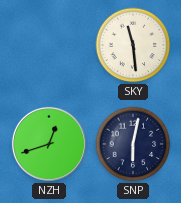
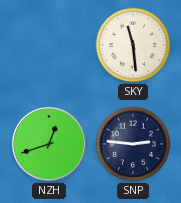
SNP: 6:02 -> 2:46 (133, 144)
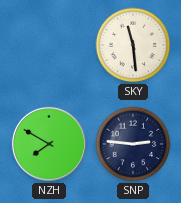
NZH: 12:42 -> 7:50 (49, 144)
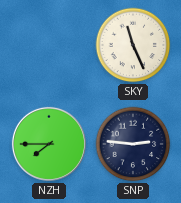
SKY: 11:29 -> 11:26 (133, 45)
NZH: 7:50 -> 7:45 (49, 144)
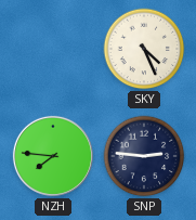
SKY: 11:26 -> 4:26 (144, 49)
NZH: 7:45 -> 7:46 (53, 156)
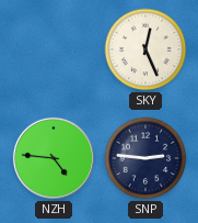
SKY: 4:26 -> 12:26 (145, 49)
NZH: 7:46 -> 4:46 (54, 158)
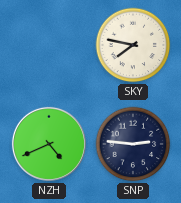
SKY: 12:26 -> 7:47 (133, 45)
NZH: 4:46 -> 4:41 (49, 144)
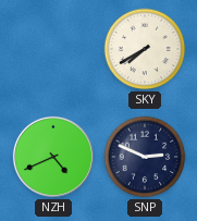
SKY: 7:47 -> 7:40 (145, 49)
SNP: 2:46 -> 2:49 (145, 157)
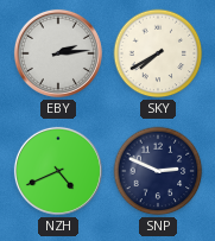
EBY: none -> 2:14 (58, 53)
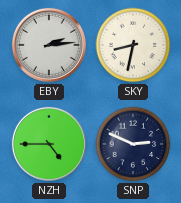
SKY: 7:40 -> 8:32 (133, 45)
NZH: 4:41 -> 4:45 (49, 144)
